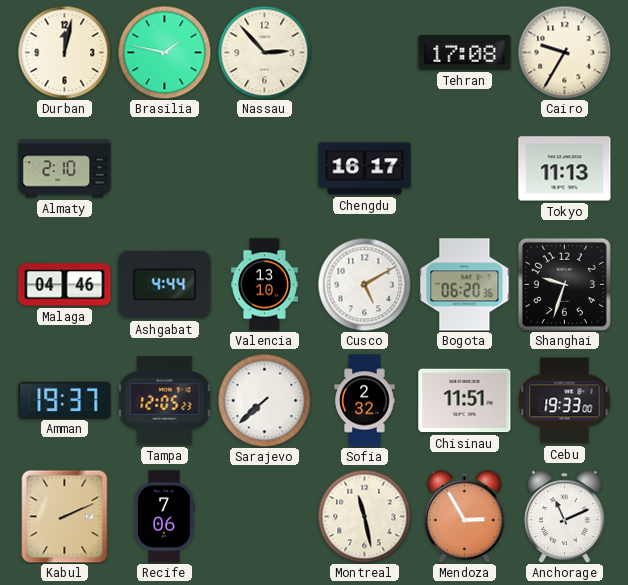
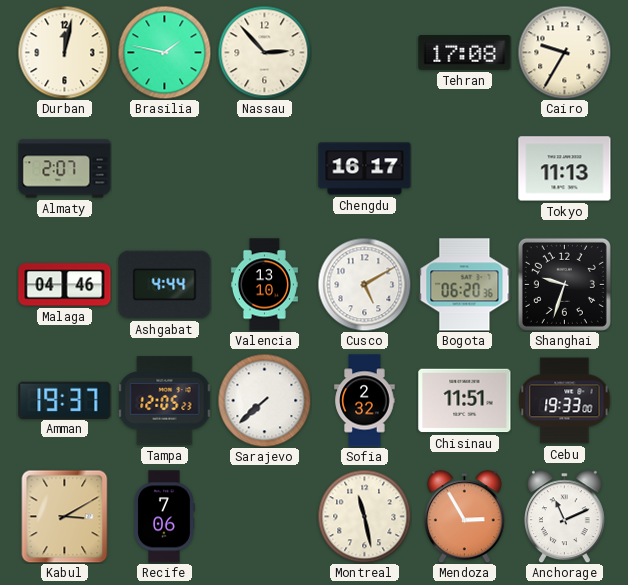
Almaty: 2:10 -> 2:07 (65, 169)
Kabul: 2:11 -> 3:10 (65, 516)
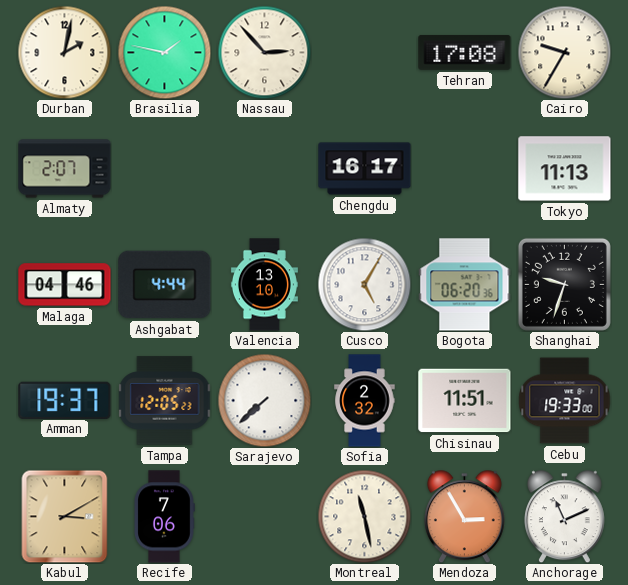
Durban: 12:02 -> 2:02 (64, 52)
Cusco: 5:10 -> 5:05 (364, 284)
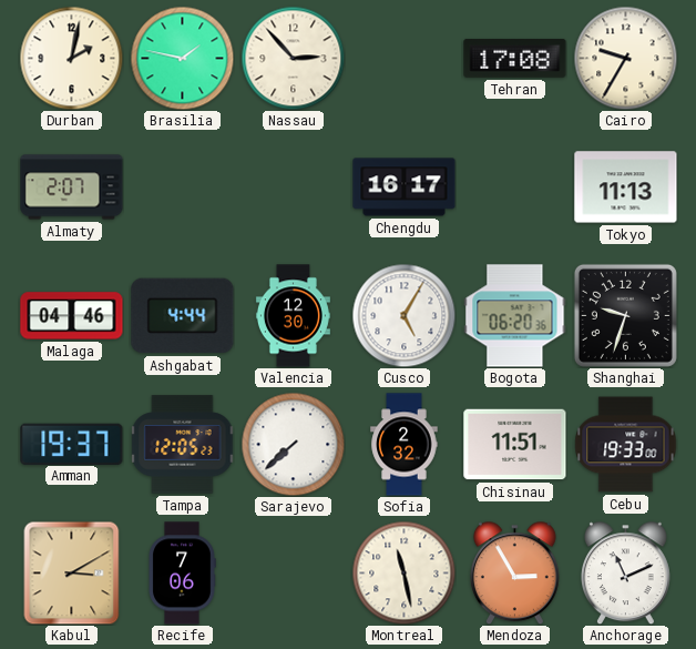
Valencia: 13:10 -> 12:30 (293, 316)
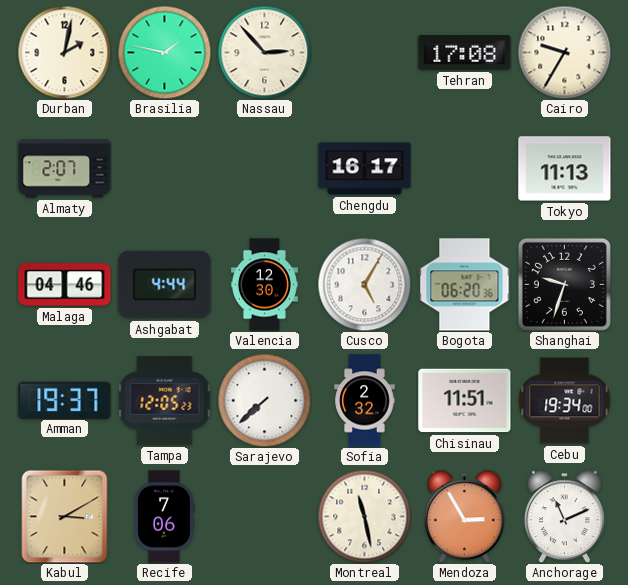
Cebu: 19:33 -> 19:34 (565, 401)
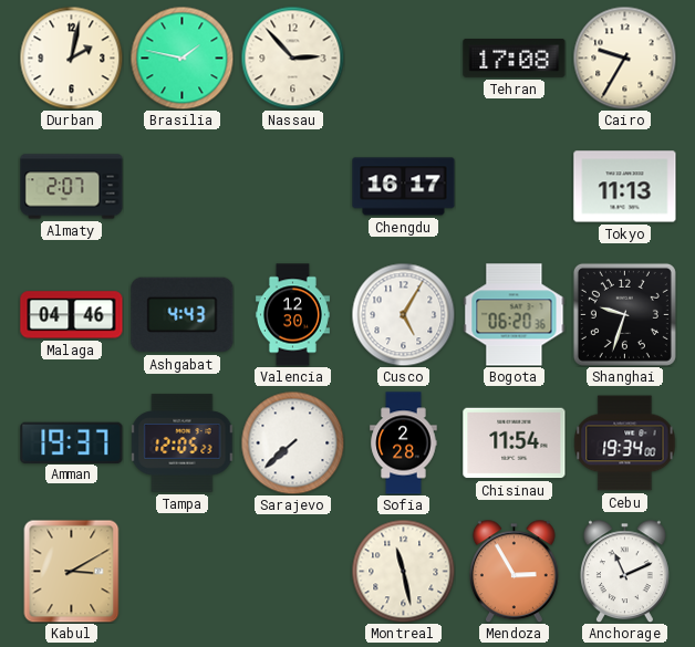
Ashgabat: 4:44 -> 4:43 (183, 315)
Sofia: 2:32 -> 2:28 (404, 443)
Chisinau: 11:51 -> 11:54 (515, 443)
Recife: 7:06 -> none (164, 517)
